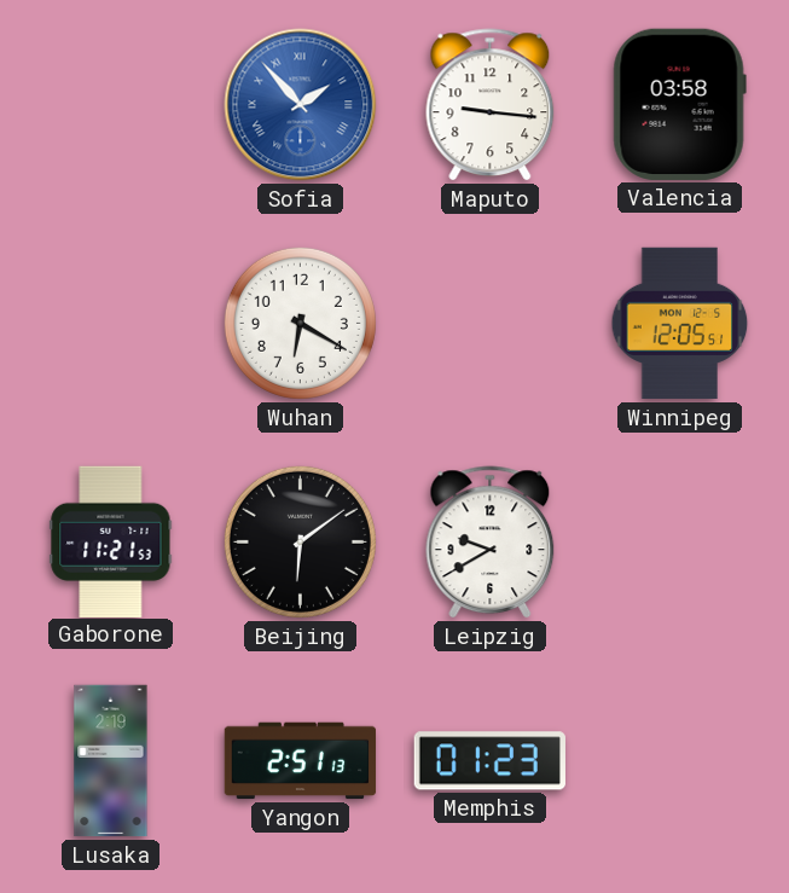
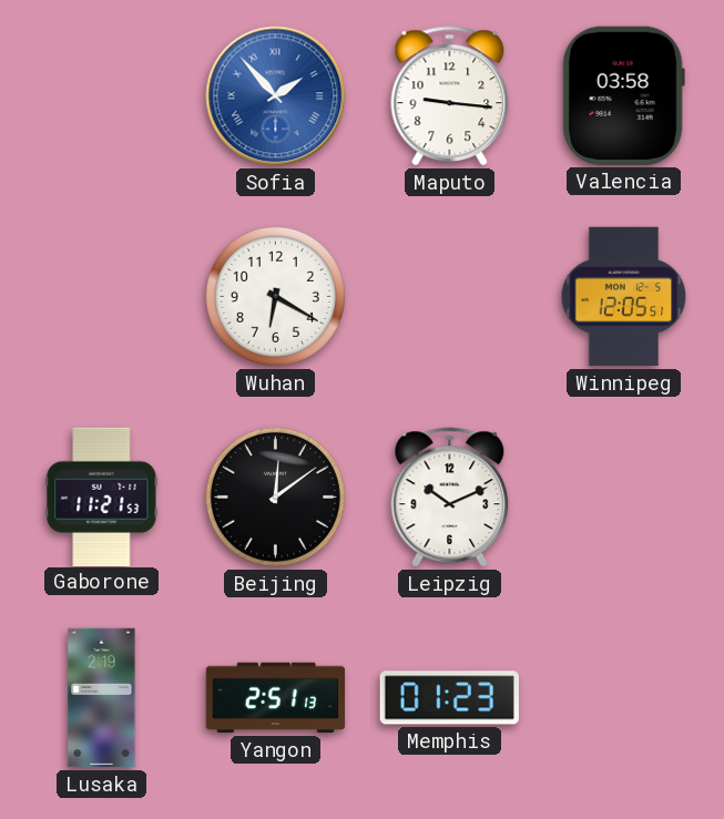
Beijing: 6:09 -> 12:09 (275, 496)
Leipzig: 9:40 -> 10:11 (450, 498)
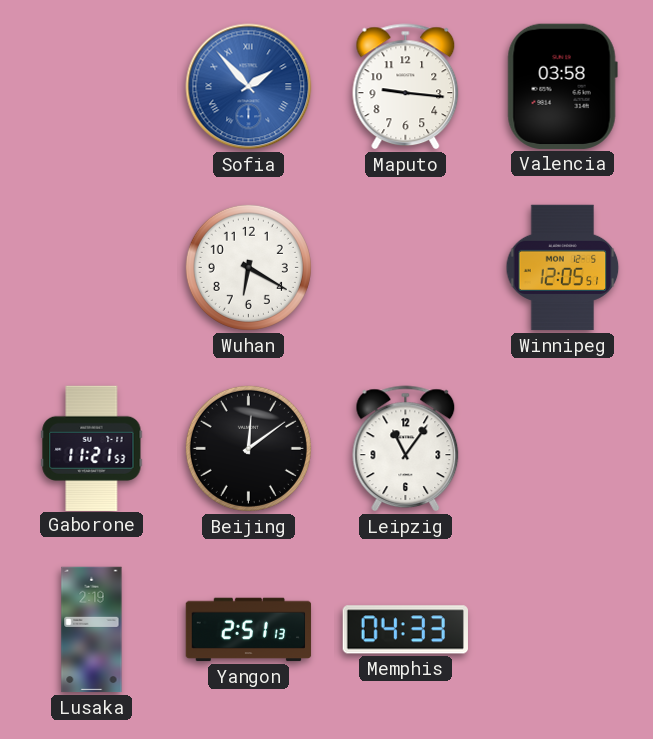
Leipzig: 10:11 -> 11:06 (406, 449)
Memphis: 01:23 -> 04:33 (405, 630)
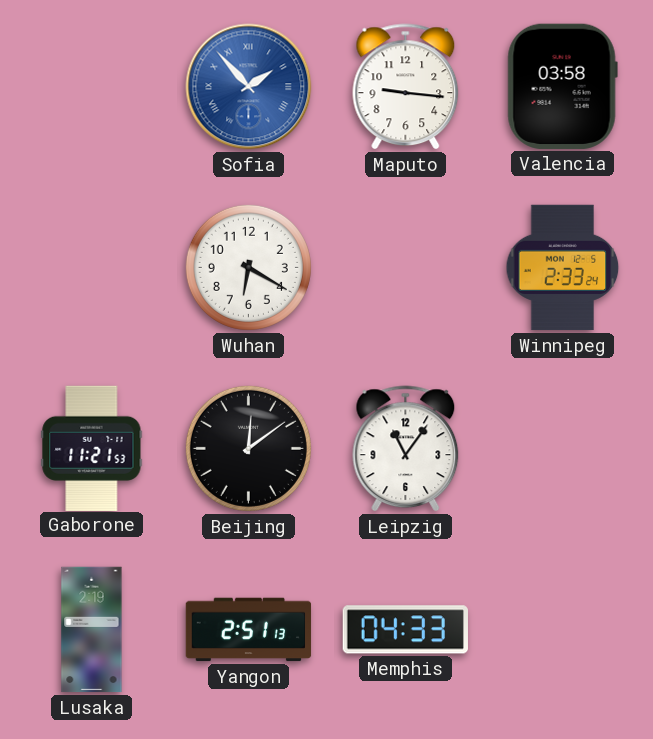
Winnipeg: 12:05 -> 2:33 (563, 268)
